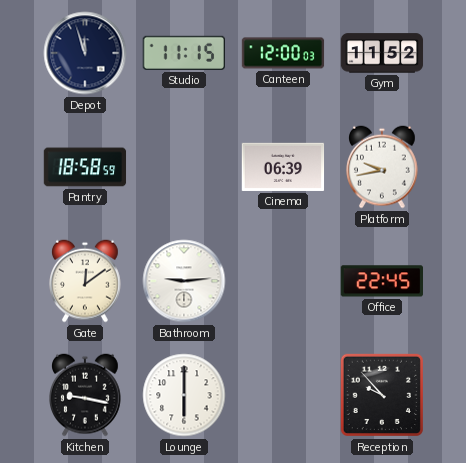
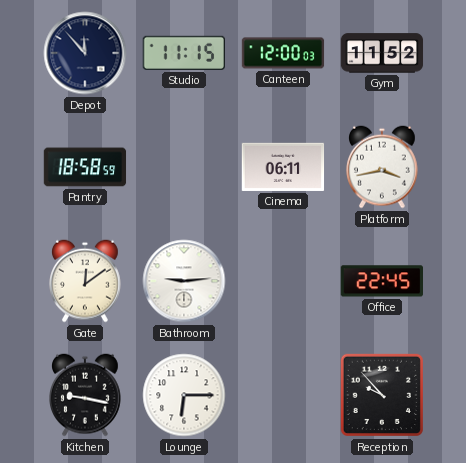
Depot: 11:57 -> 11:53 (85, 53)
Cinema: 06:39 -> 06:11 (283, 167)
Platform: 9:43 -> 3:43 (383, 167)
Lounge: 6:00 -> 6:15 (184, 395)
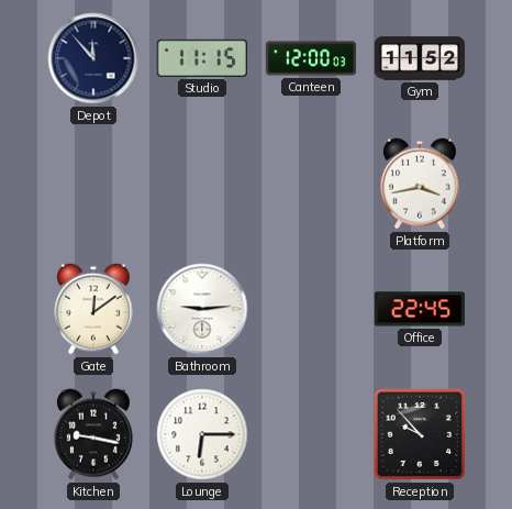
Pantry: 18:58 -> none (85, 167)
Cinema: 06:11 -> none (283, 167)
